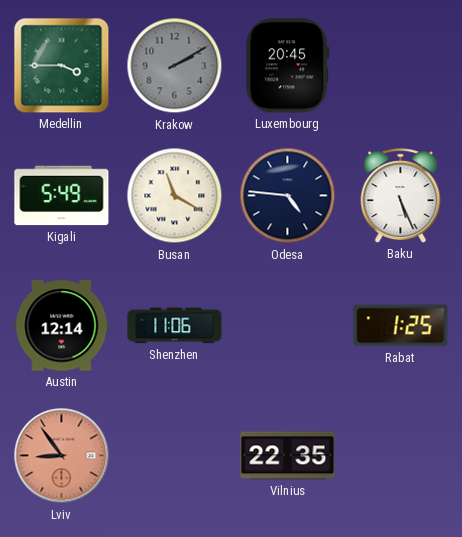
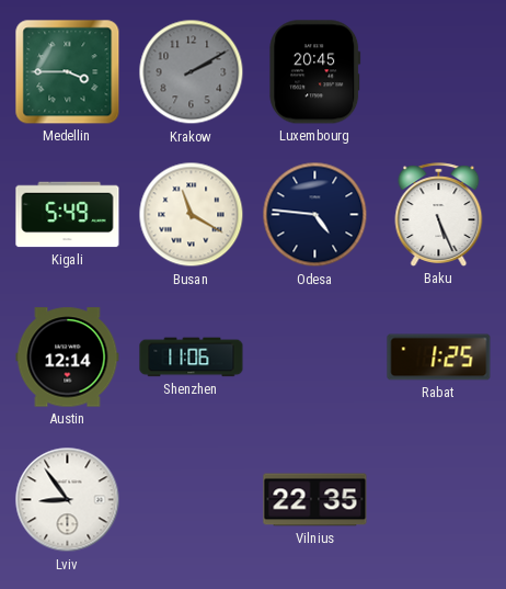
Lviv dial: salmon -> white (68, 500)
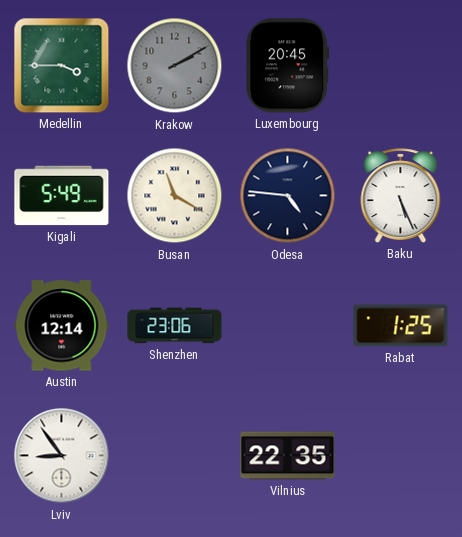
Shenzhen: 11:06 -> 23:06 (175, 326)
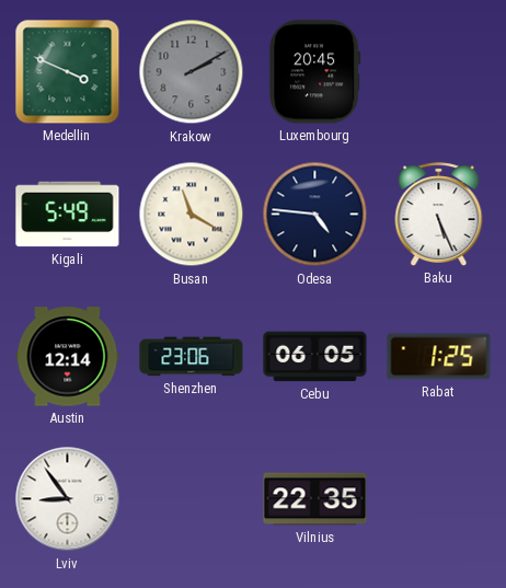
Medellin: 3:45 -> 3:49 (68, 72)
Cebu: none -> 06:05 (315, 357)
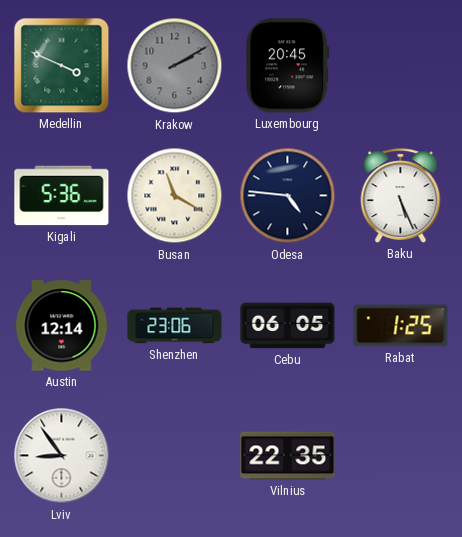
Kigali: 5:49 -> 5:36 (62, 196)
